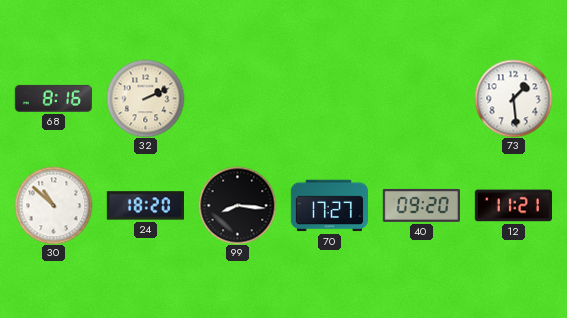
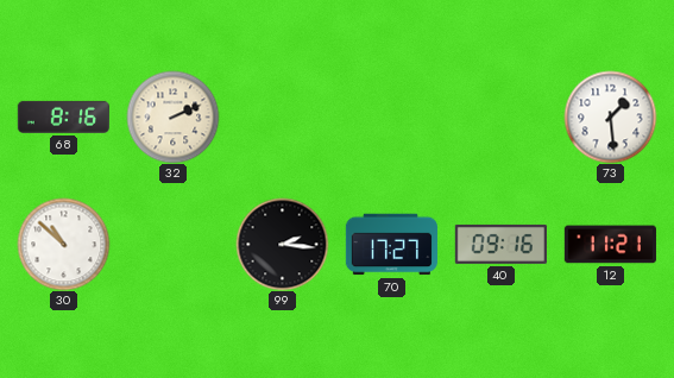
24: 18:20 -> none (145, 206)
99: 8:16 -> 2:16 (282, 244)
40: 09:20 -> 09:16 (500, 244)
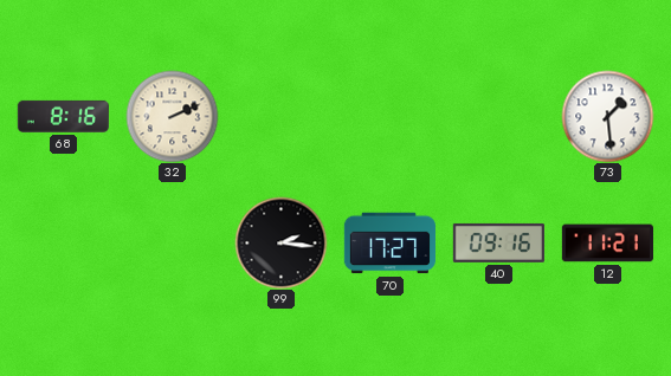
30: 10:52 -> none (63, 244)
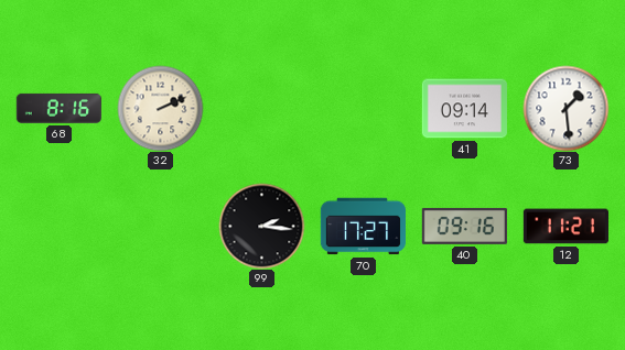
41: none -> 09:14 (464, 109)
